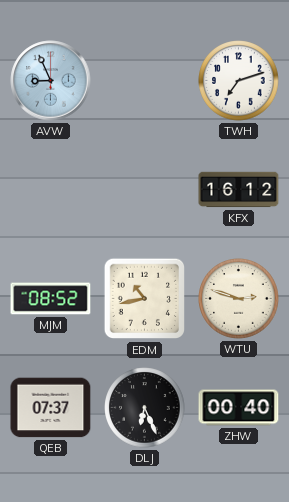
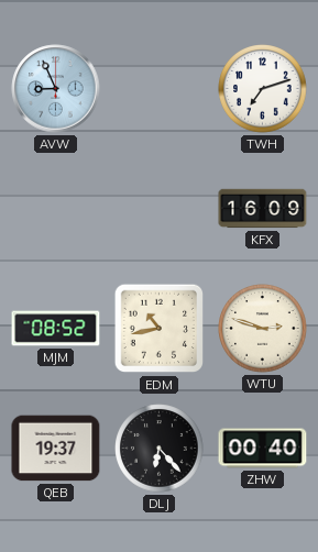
KFX: 16:12 -> 16:09 (263, 209)
QEB: 07:37 -> 19:37 (56, 449)
DLJ: 6:26 -> 6:23 (160, 449)
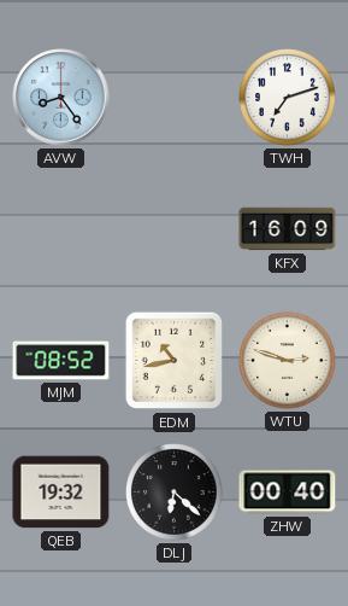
AVW: 8:56 -> 8:24 (61, 98)
QEB: 19:37 -> 19:32 (61, 493)
DLJ: 6:23 -> 6:22 (175, 493)
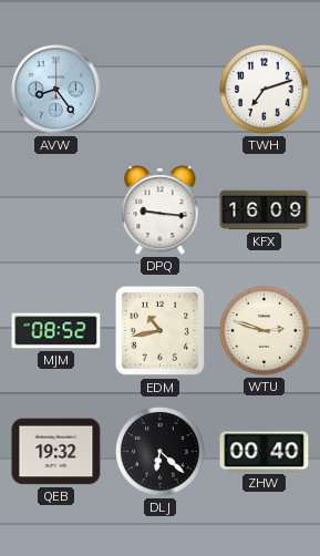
DPQ: none -> 9:16 (161, 210)
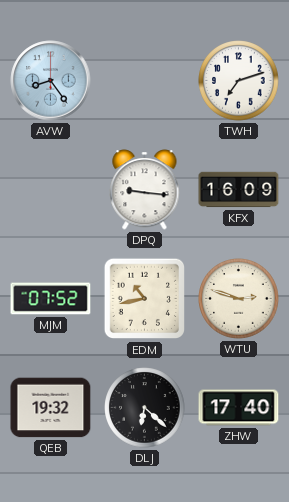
MJM: 08:52 -> 07:52 (51, 299)
ZHW: 00:40 -> 17:40 (239, 408)
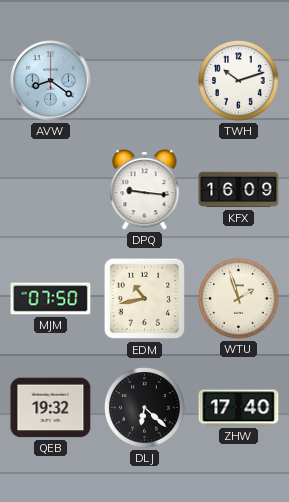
AVW: 8:24 -> 8:21 (51, 81)
TWH: 7:12 -> 10:12 (239, 81)
MJM: 07:52 -> 07:50 (51, 299)
WTU: 2:48 -> 1:57 (239, 299)
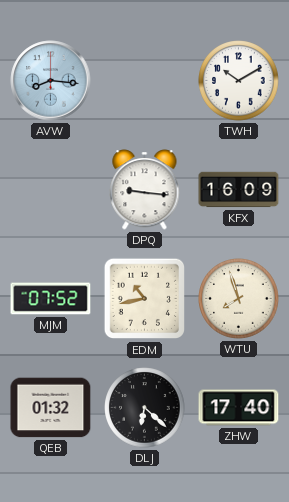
AVW: 8:21 -> 8:16 (51, 81)
TWH: 10:12 -> 10:10 (239, 81)
MJM: 07:50 -> 07:52 (51, 299)
WTU: 1:57 -> 7:57 (239, 299)
QEB: 19:32 -> 01:32 (51, 408)
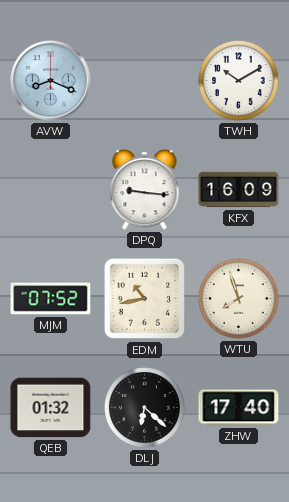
AVW: 8:16 -> 8:19 (51, 81)
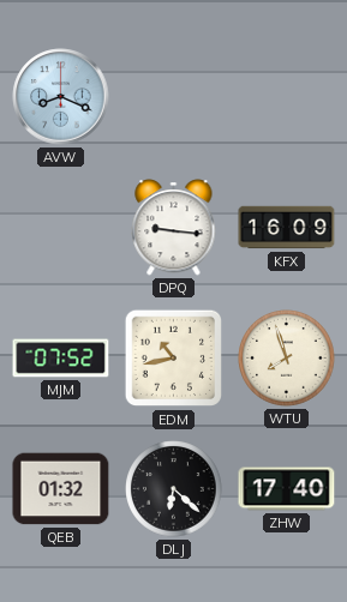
TWH: 10:10 -> none (239, 81)
